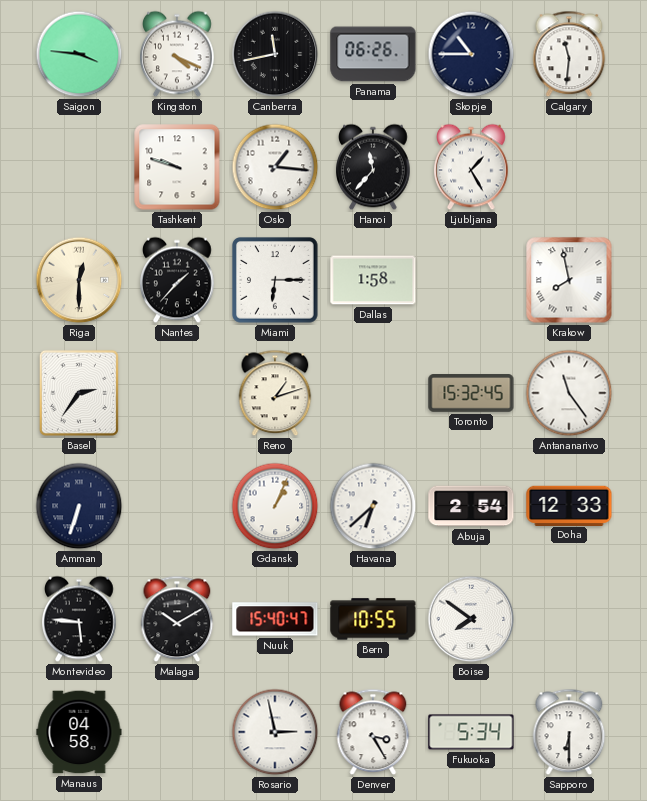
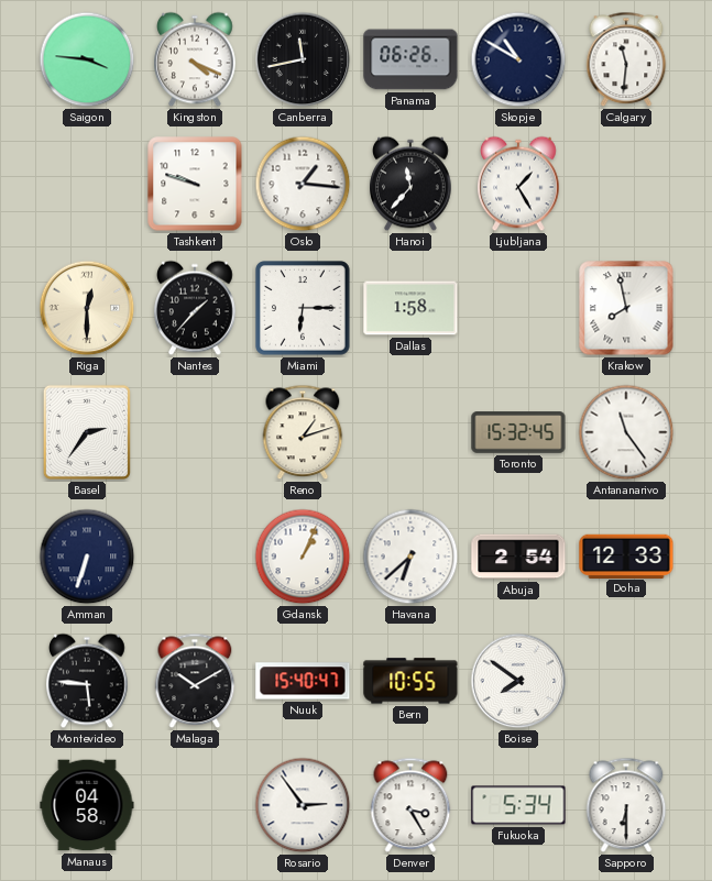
Skopje: 10:45 -> 10:50 (518, 59)
Rosario: 2:58 -> 2:54 (303, 805)
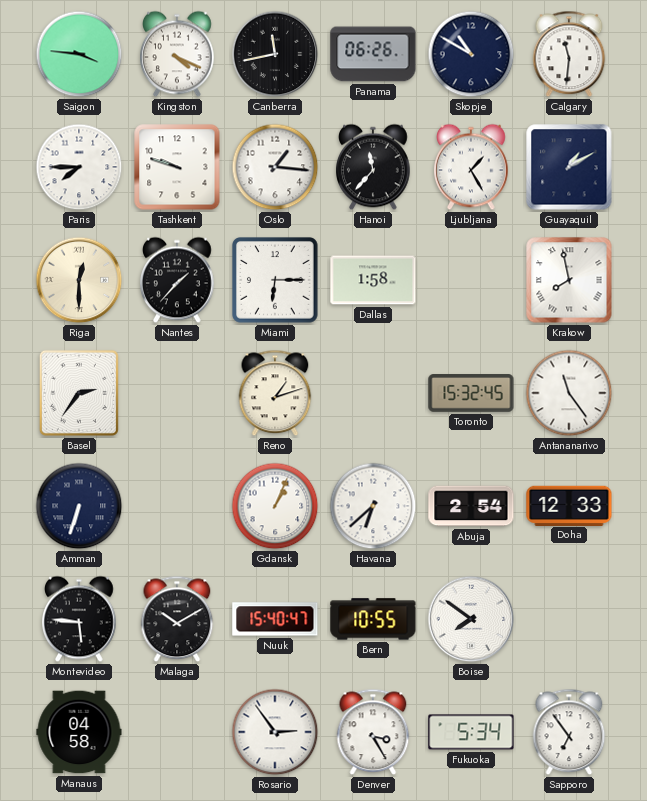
Paris: none -> 7:45 (79, 167)
Guayaquil: none -> 1:10 (569, 167)
Sapporo: 6:30 -> 6:54 (569, 732)
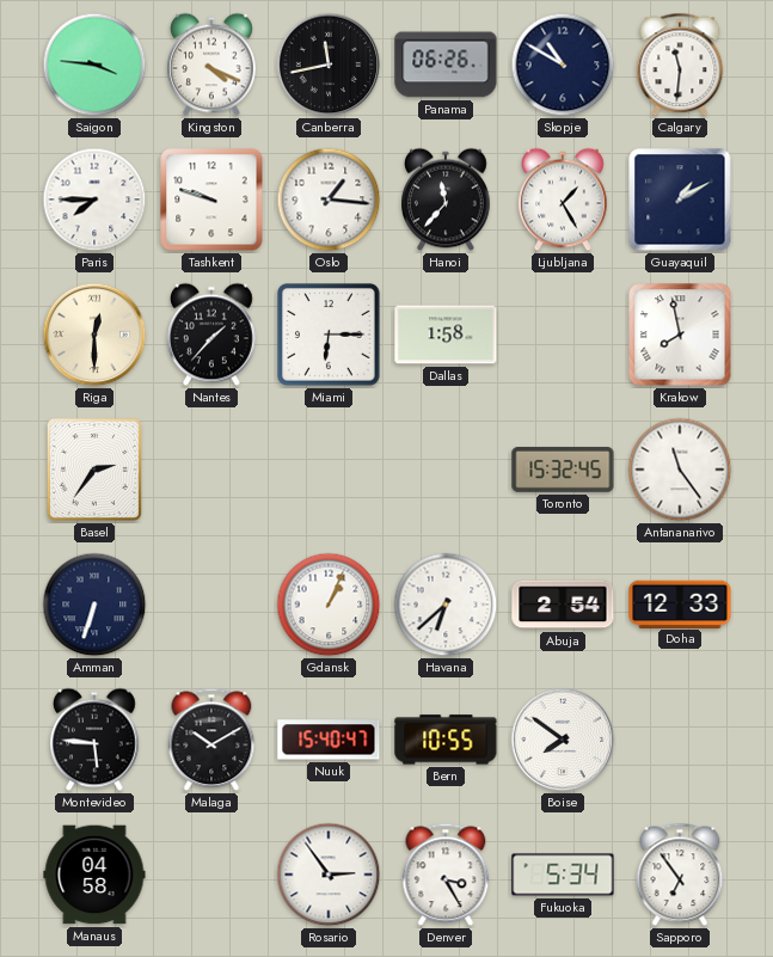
Reno: 1:12 -> none (275, 393)
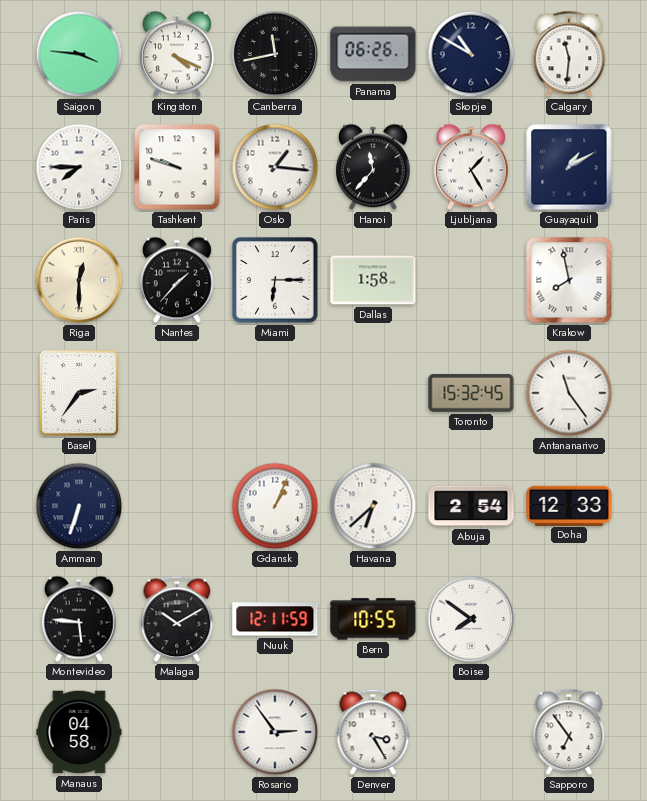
Nuuk: 15:40 -> 12:11 (275, 619)
Fukuoka: 5:34 -> none (563, 875)
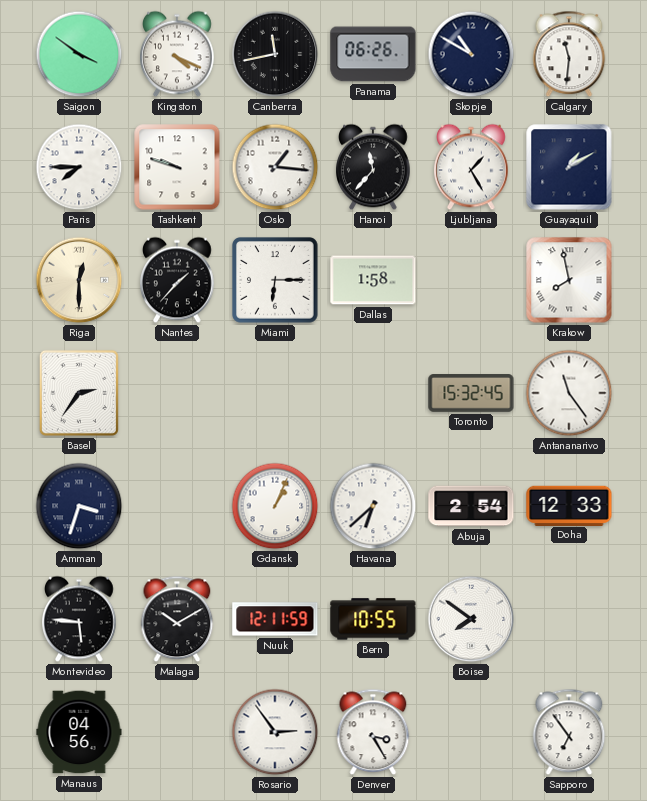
Saigon: 3:46 -> 3:51 (79, 54)
Amman: 6:33 -> 3:33 (79, 506)
Manaus: 04:58 -> 04:56 (79, 732)
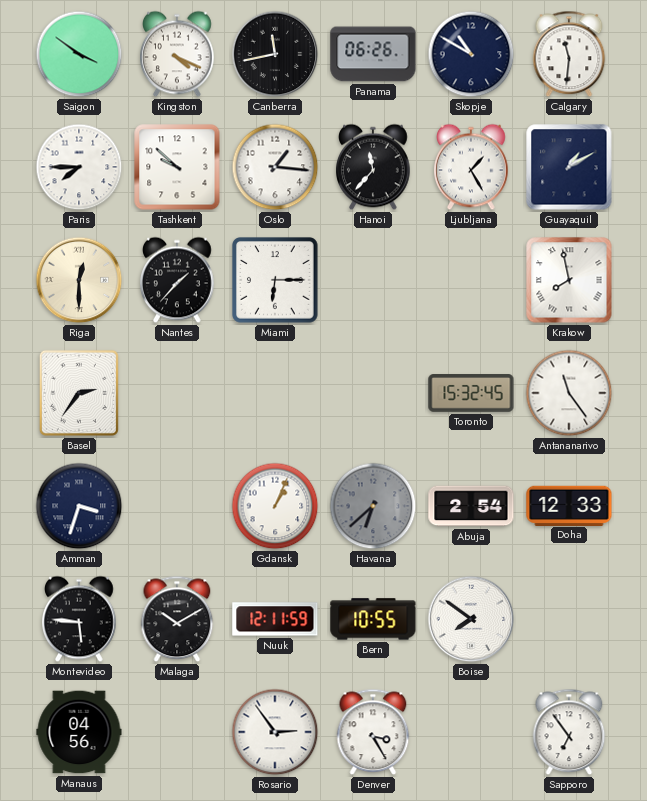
Tashkent: 9:48 -> 9:52 (177, 167)
Dallas: 1:58 -> none (373, 280)
Havana dial: white -> grey (373, 506)
